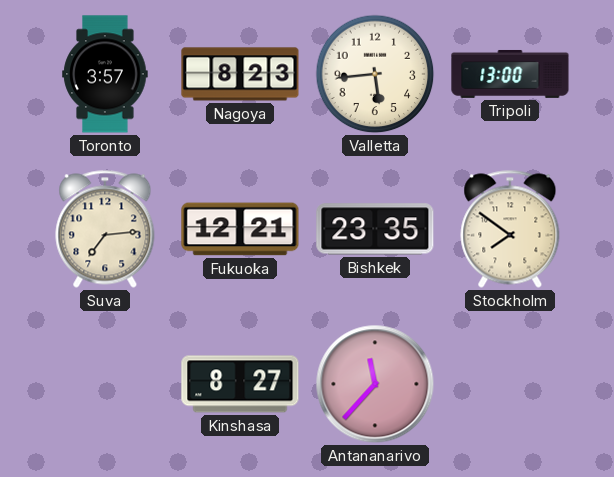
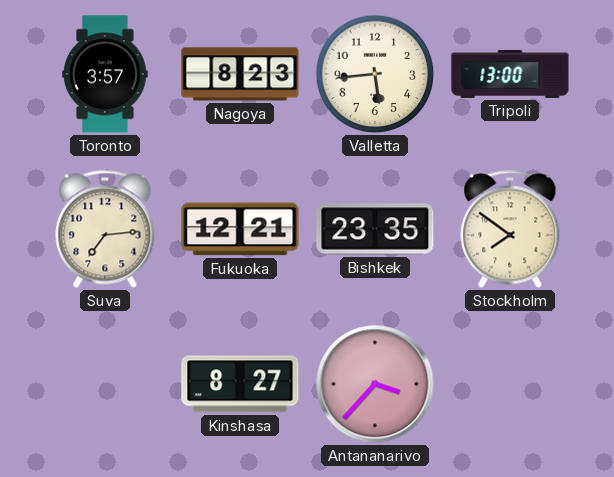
Antananarivo: 11:37 -> 3:37 (375, 384)
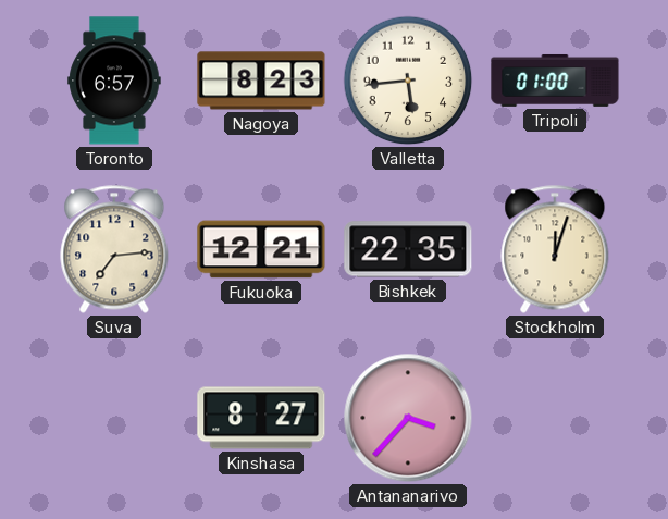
Toronto: 3:57 -> 6:57 (114, 81)
Tripoli: 13:00 -> 01:00 (555, 81)
Bishkek: 23:35 -> 22:35 (408, 249)
Stockholm: 7:51 -> 12:03 (555, 249)
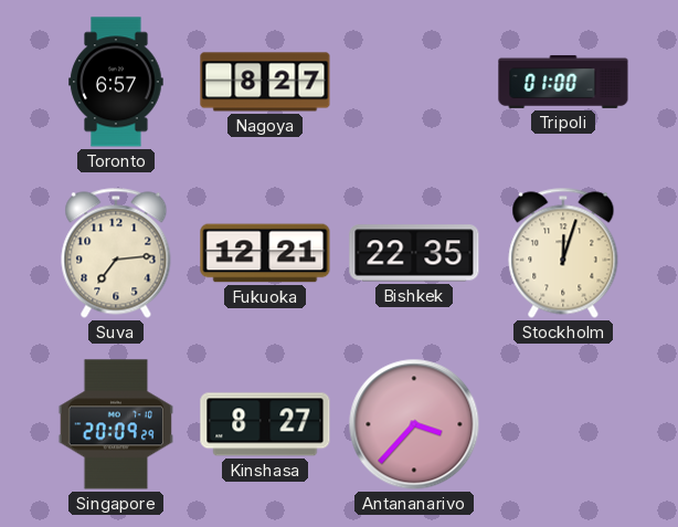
Nagoya: 8:23 -> 8:27 (265, 82)
Valletta: 5:44 -> none (408, 81)
Singapore: none -> 20:09 (115, 424)
